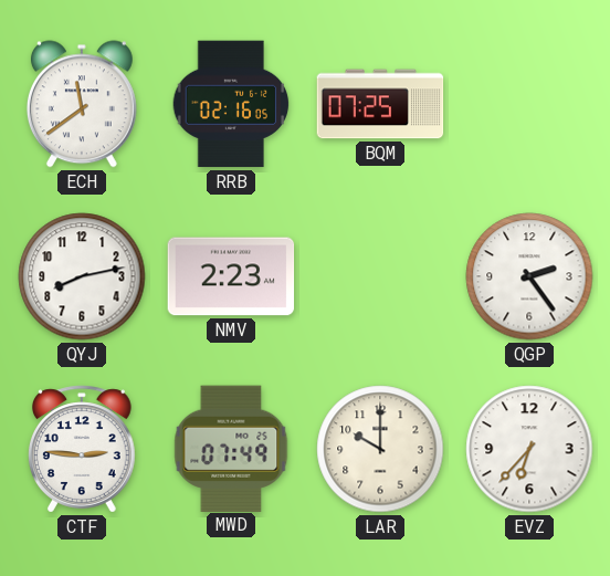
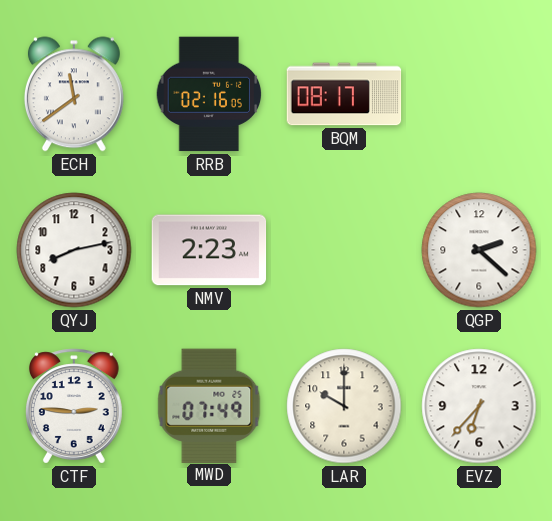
BQM: 07:25 -> 08:17 (344, 94)
QGP: 2:24 -> 2:22 (479, 250)
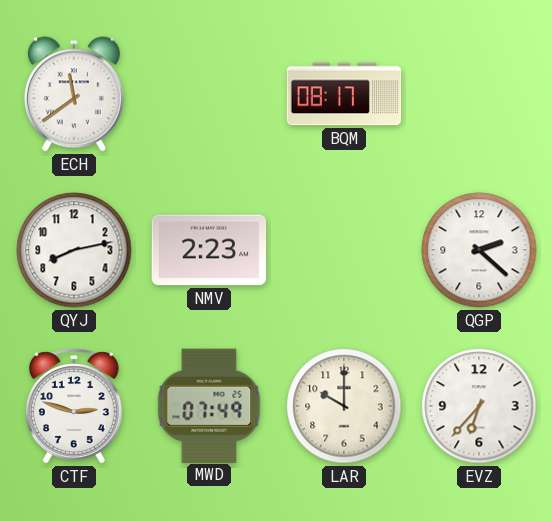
RRB: 02:16 -> none (209, 94)
CTF: 2:46 -> 2:48 (74, 406)
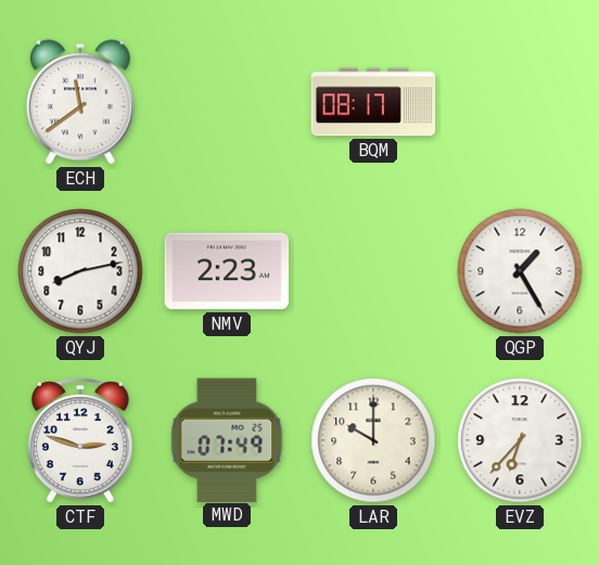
QGP: 2:22 -> 1:25 (520, 271)
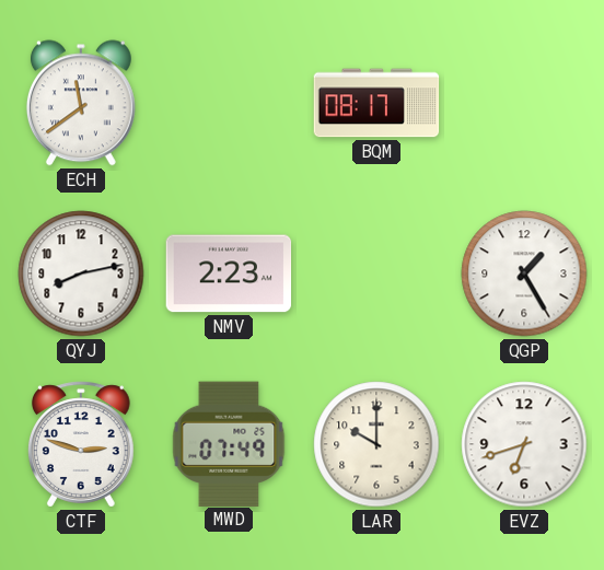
EVZ: 6:37 -> 6:42 (524, 444)
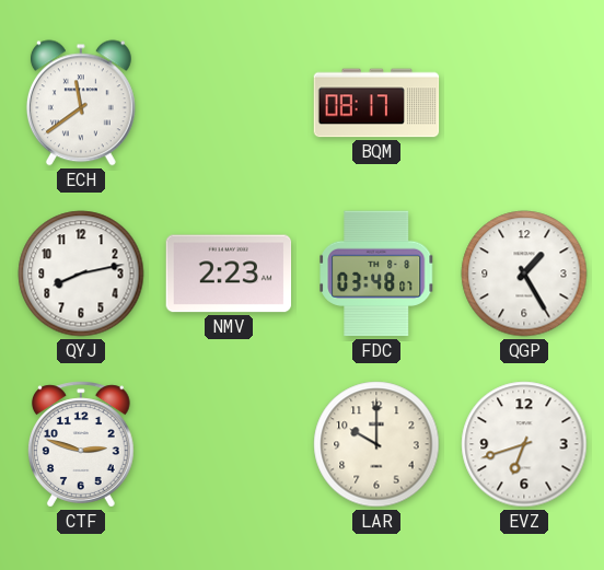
FDC: none -> 03:48 (376, 274)
MWD: 07:49 -> none (229, 443)
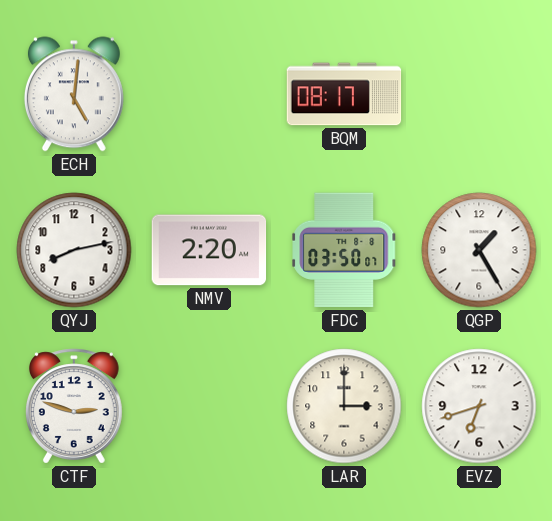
ECH: 11:39 -> 5:01 (74, 94)
NMV: 2:23 -> 2:20 (209, 250)
FDC: 03:48 -> 03:50 (344, 250)
LAR: 10:00 -> 3:00 (344, 406)
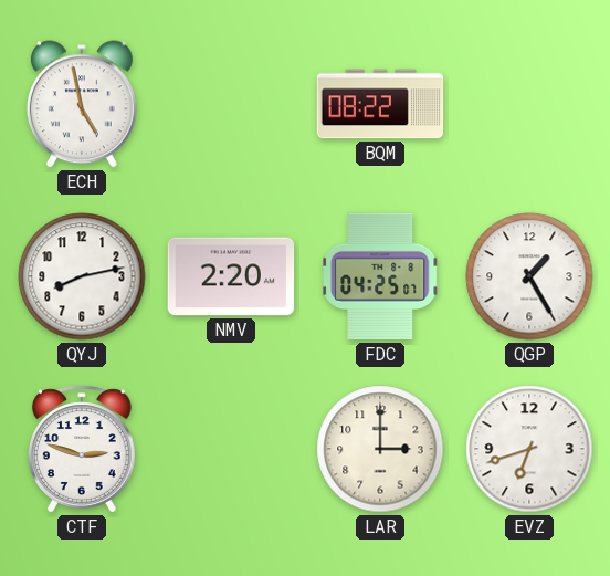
ECH: 5:01 -> 4:58 (82, 104)
BQM: 08:17 -> 08:22 (380, 104)
FDC: 03:50 -> 04:25 (380, 276)
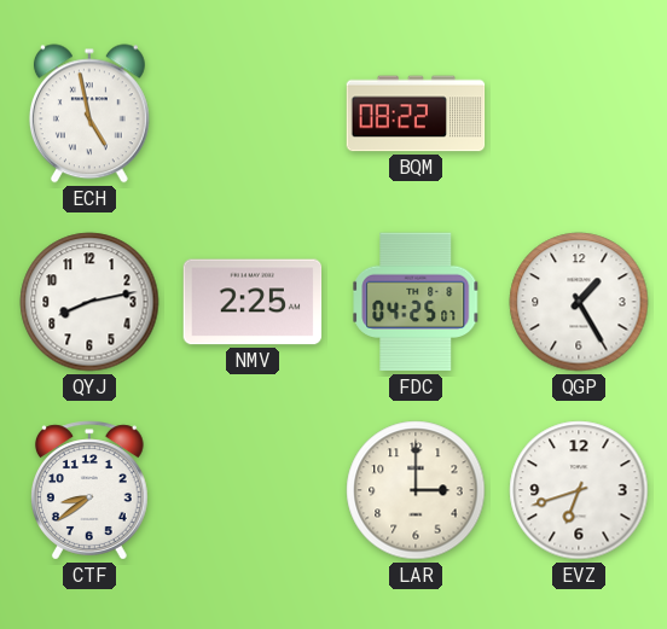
NMV: 2:20 -> 2:25 (253, 302)
CTF: 2:48 -> 8:39 (89, 490)
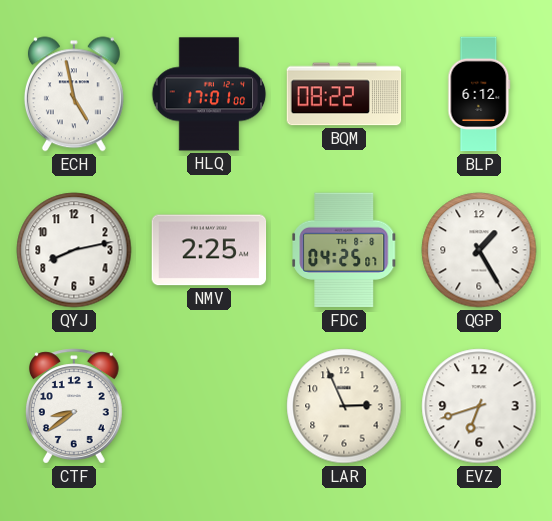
HLQ: none -> 17:01 (209, 94)
BLP: none -> 6:12 (479, 94)
LAR: 3:00 -> 2:56 (344, 406)
